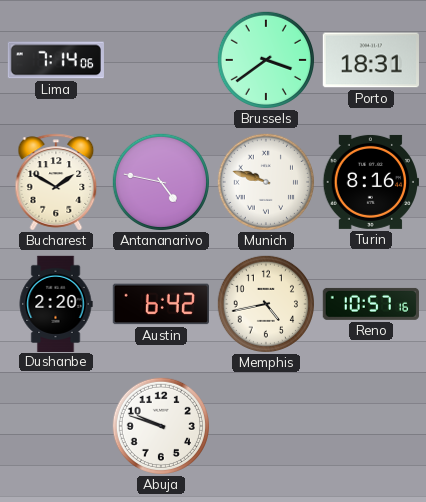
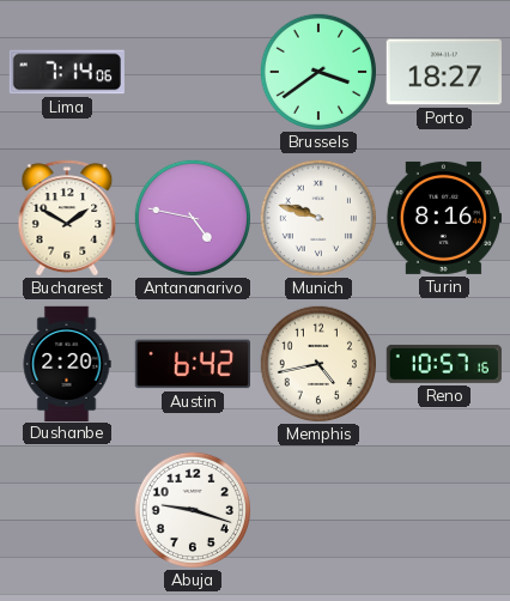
Porto: 18:31 -> 18:27 (444, 72)
Abuja: 9:48 -> 9:18 (192, 509)
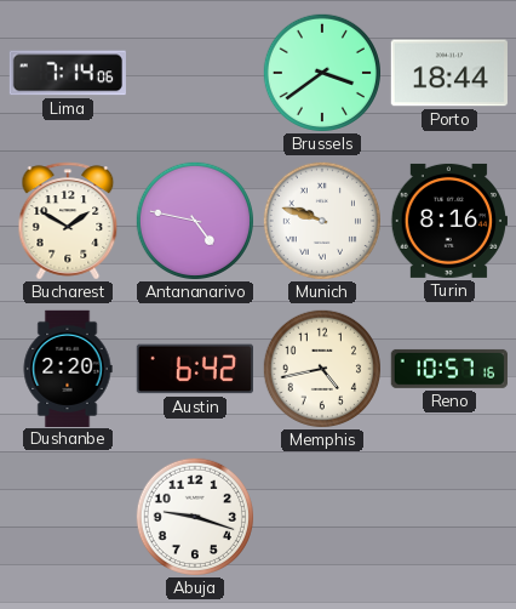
Porto: 18:27 -> 18:44 (449, 73)
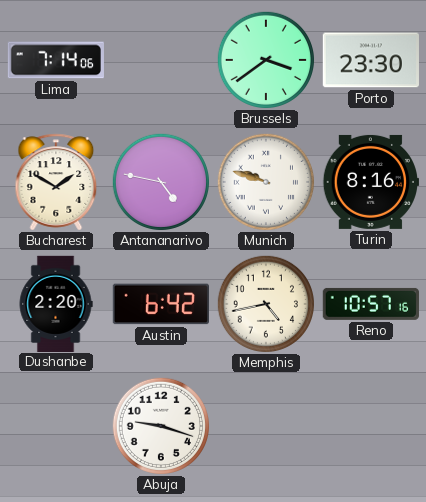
Porto: 18:44 -> 23:30 (371, 60)
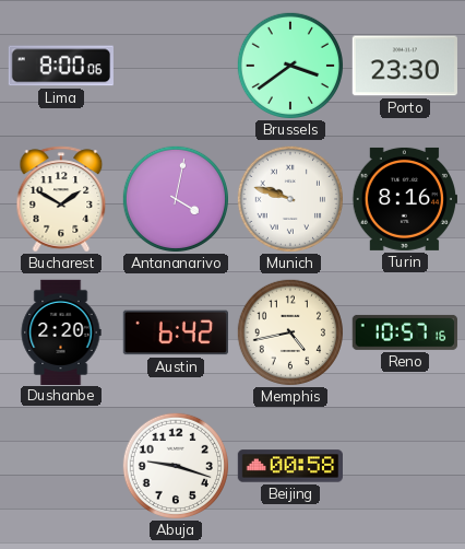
Lima: 7:14 -> 8:00 (61, 66)
Antananarivo: 4:47 -> 4:02 (175, 198)
Beijing: none -> 00:58 (289, 466)
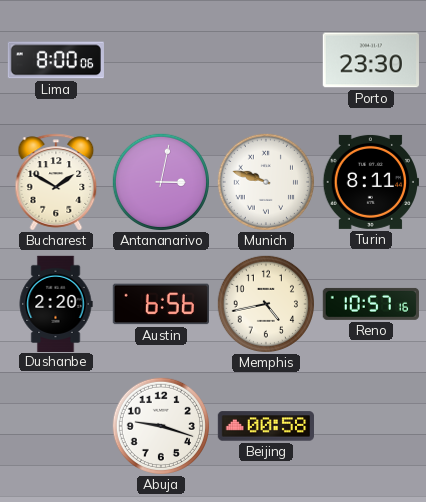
Brussels: 3:39 -> none (289, 65)
Antananarivo: 4:02 -> 3:02 (160, 181)
Turin: 8:16 -> 8:11 (370, 182)
Austin: 6:42 -> 6:56 (160, 304)
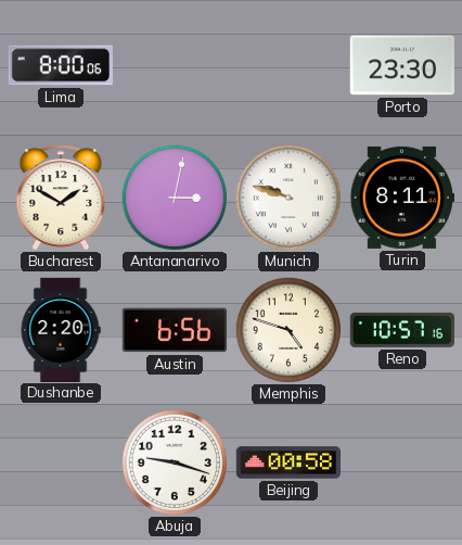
Memphis: 4:43 -> 4:48 (287, 329)
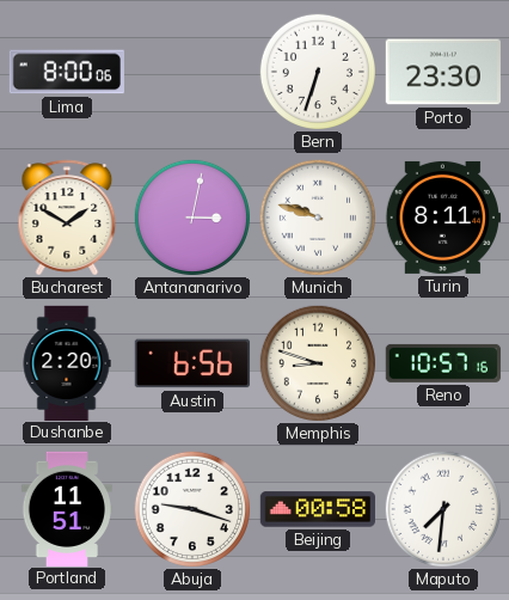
Bern: none -> 6:33 (317, 71)
Memphis: 4:48 -> 8:48 (317, 362)
Portland: none -> 11:51 (67, 508)
Maputo: none -> 7:31 (442, 508)
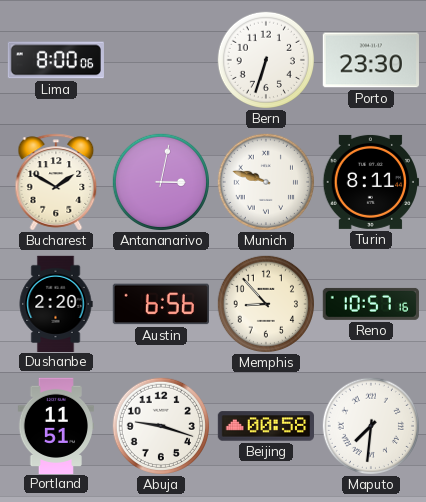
Memphis: 8:48 -> 8:53 (265, 303)
